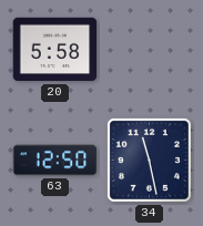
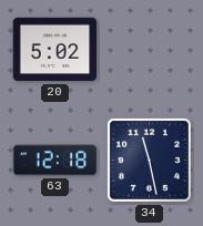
20: 5:58 -> 5:02 (55, 50)
63: 12:50 -> 12:18 (55, 161)
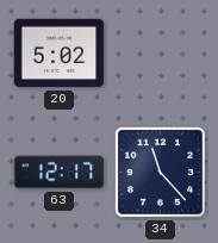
63: 12:18 -> 12:17 (60, 173)
34: 11:28 -> 11:23 (160, 172)
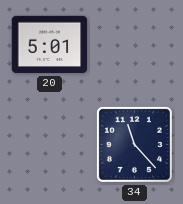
20: 5:02 -> 5:01 (50, 45)
63: 12:17 -> none (60, 173)
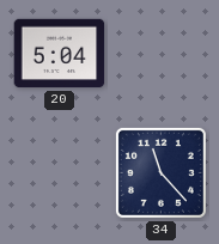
20: 5:01 -> 5:04 (60, 54)
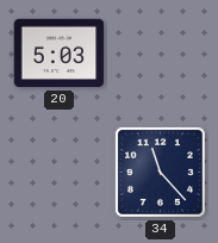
20: 5:04 -> 5:03 (60, 54)
